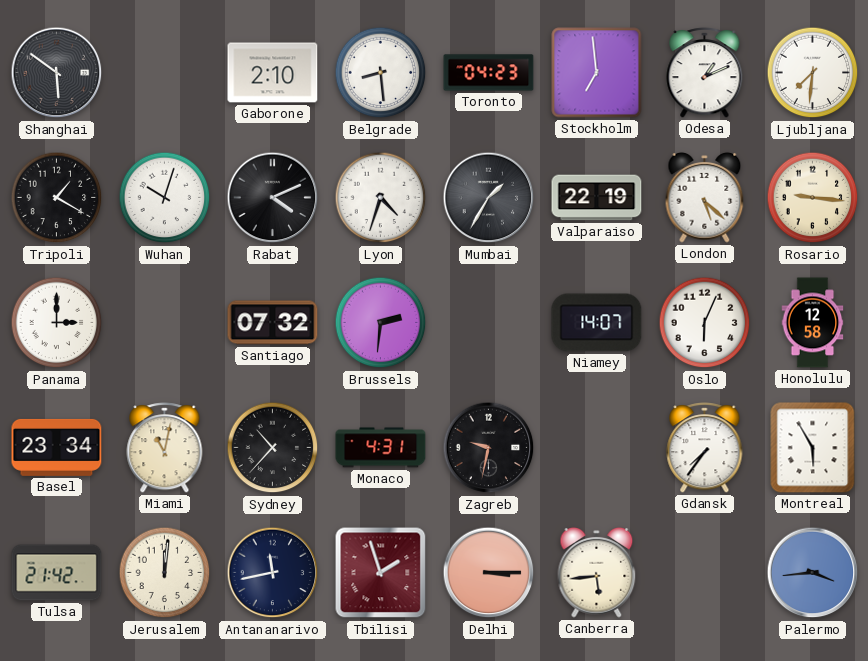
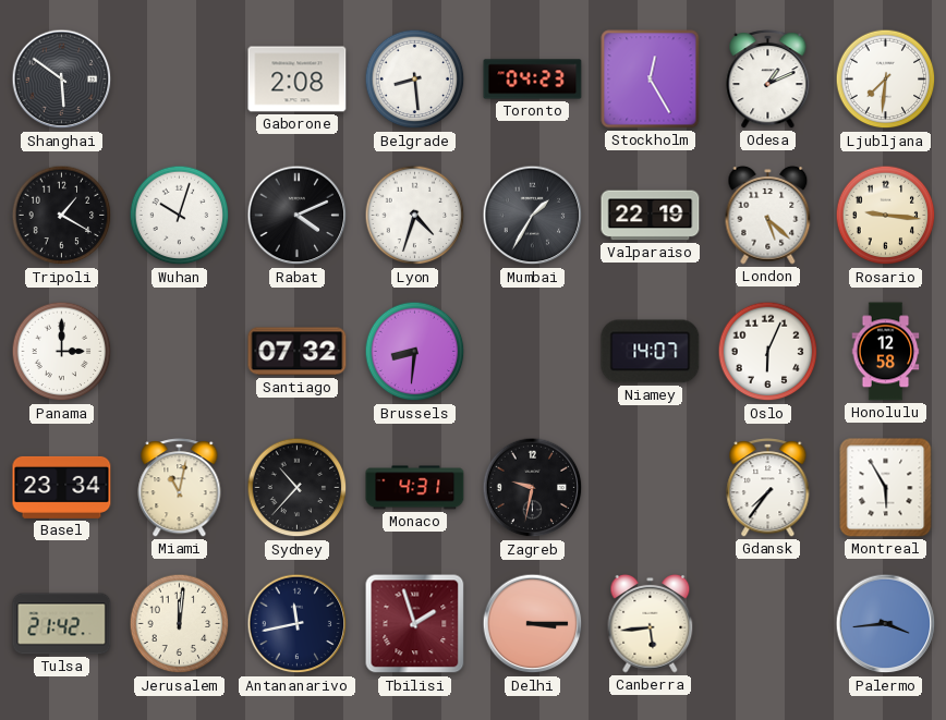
Gaborone: 2:10 -> 2:08 (298, 80)
Stockholm: 6:59 -> 12:25 (651, 80)
Brussels: 2:31 -> 8:31 (415, 352)
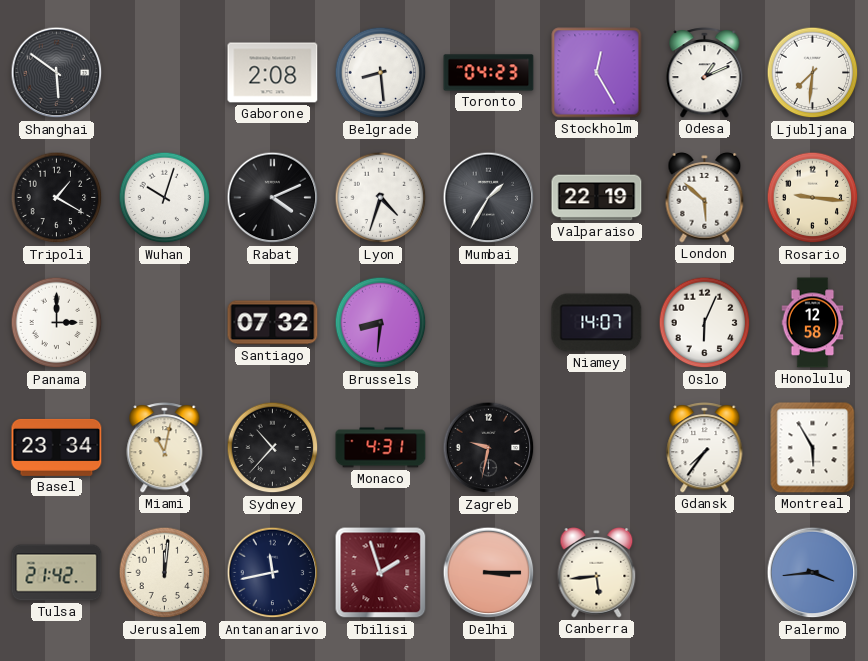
London: 5:22 -> 5:52 (705, 197)
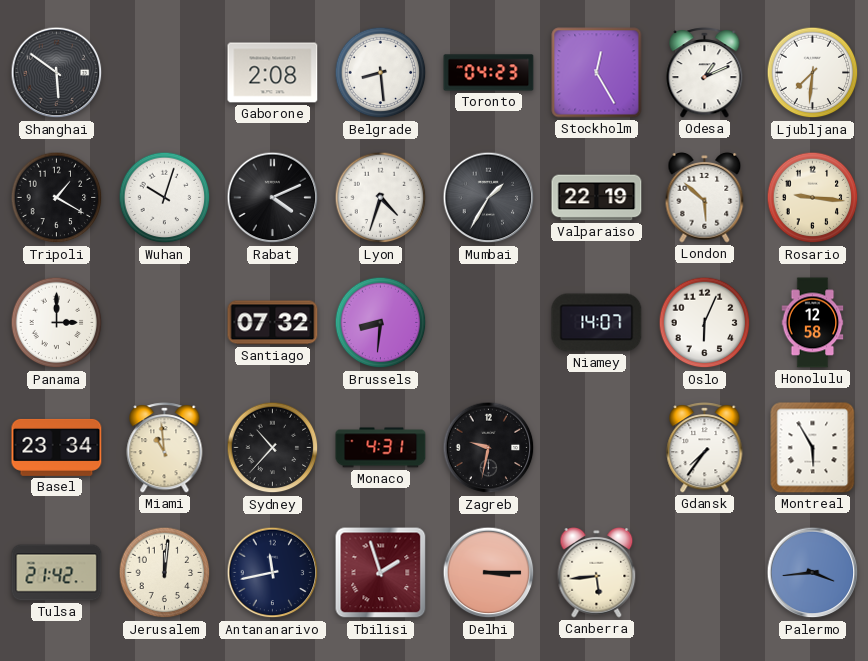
Miami: 11:02 -> 10:59 (165, 448)
